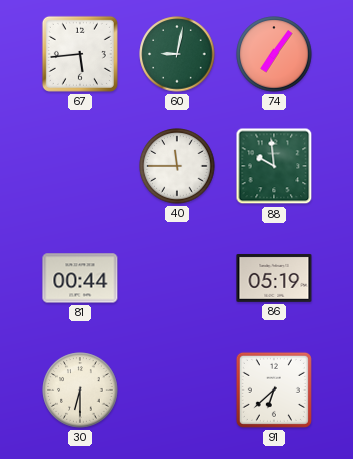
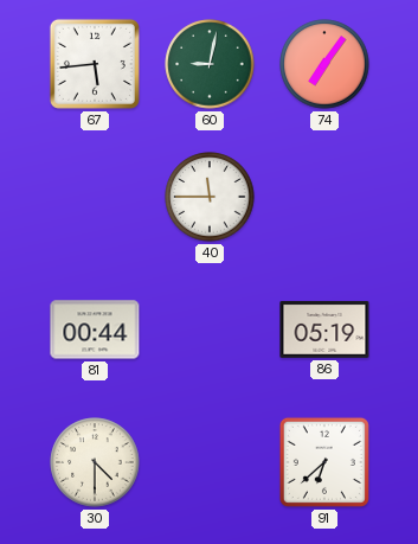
88: 9:59 -> none (274, 166)
30: 6:30 -> 4:30 (95, 462)
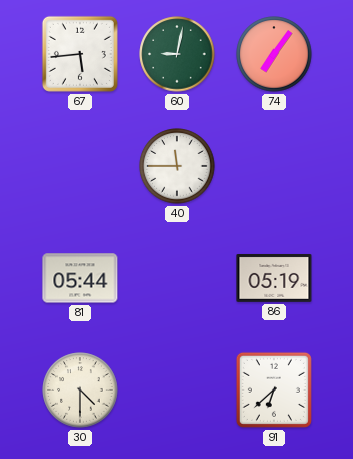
81: 00:44 -> 05:44 (80, 278)
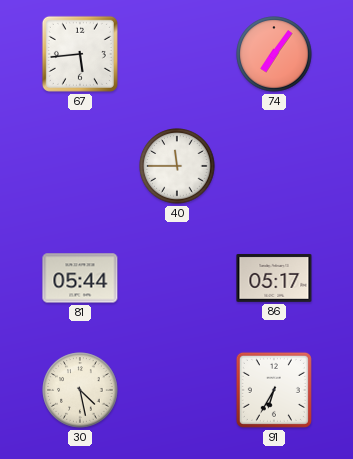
60: 9:02 -> none (177, 54)
86: 05:19 -> 05:17 (274, 278)
30: 4:30 -> 4:28 (80, 390)
91: 6:38 -> 6:35 (274, 390)
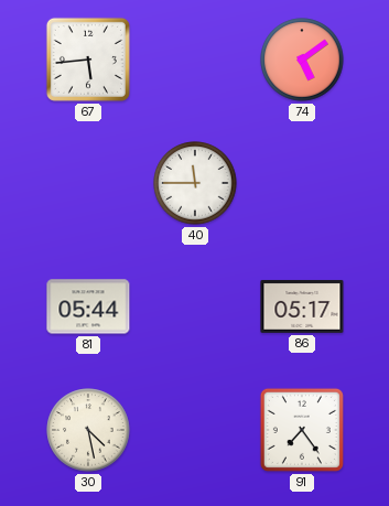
74: 7:06 -> 5:09 (302, 60)
91: 6:35 -> 7:24 (302, 430)
